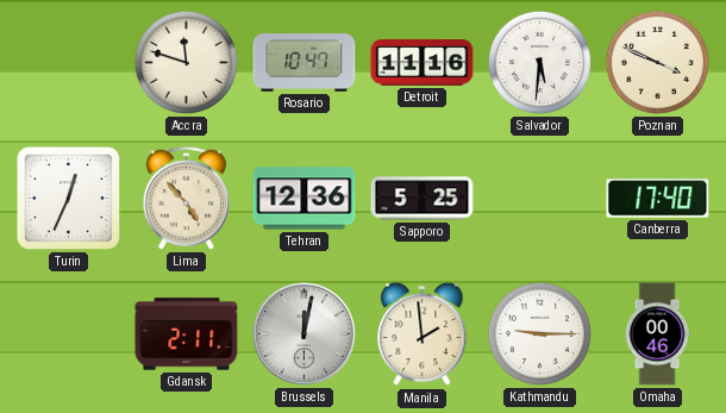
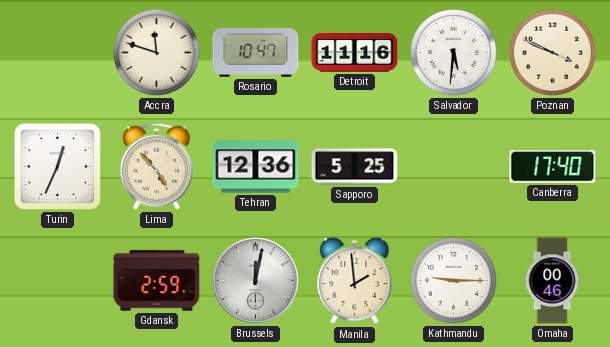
Gdansk: 2:11 -> 2:59 (157, 281)
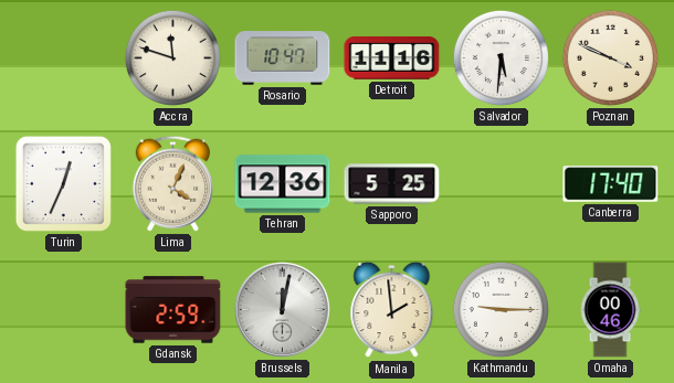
Lima: 4:53 -> 4:04 (172, 183)
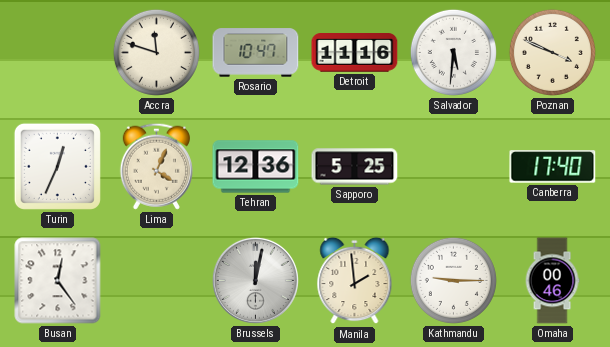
Busan: none -> 12:24 (58, 281)
Gdansk: 2:59 -> none (173, 310)
